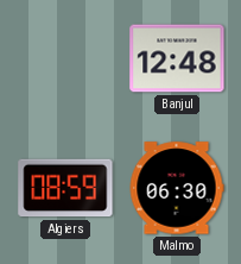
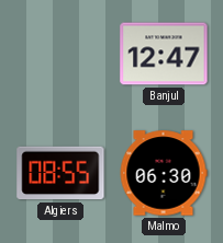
Banjul: 12:48 -> 12:47 (164, 54)
Algiers: 08:59 -> 08:55 (60, 173)
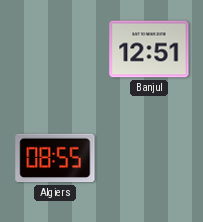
Banjul: 12:47 -> 12:51 (149, 49)
Malmo: 06:30 -> none (164, 173)
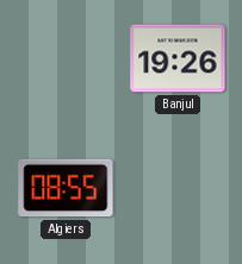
Banjul: 12:51 -> 19:26 (178, 58)
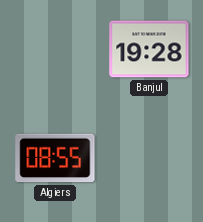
Banjul: 19:26 -> 19:28 (149, 49)
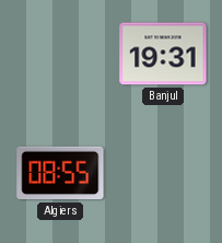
Banjul: 19:28 -> 19:31 (163, 54)
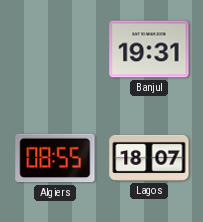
Lagos: none -> 18:07 (149, 158)
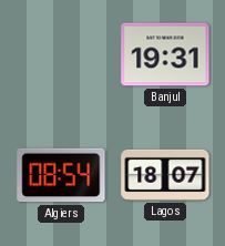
Algiers: 08:55 -> 08:54 (61, 175)
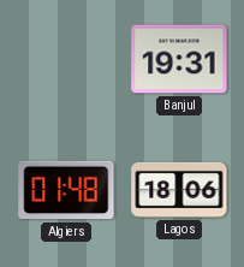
Algiers: 08:54 -> 01:48 (66, 190)
Lagos: 18:07 -> 18:06 (179, 190)
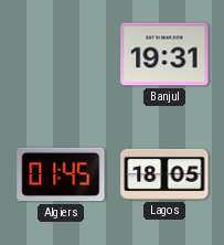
Algiers: 01:48 -> 01:45 (61, 174)
Lagos: 18:06 -> 18:05 (164, 174)
